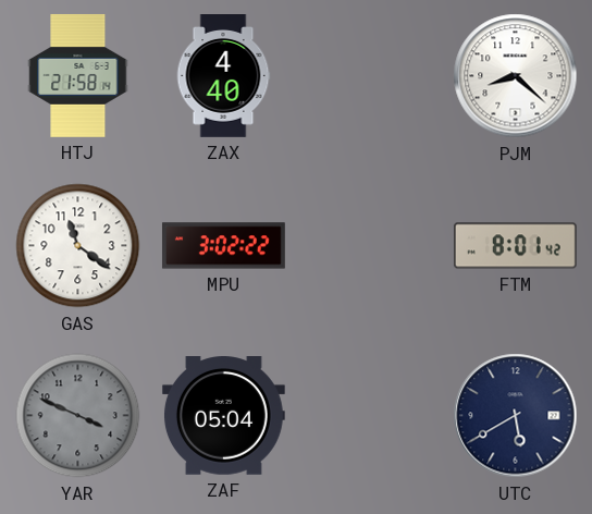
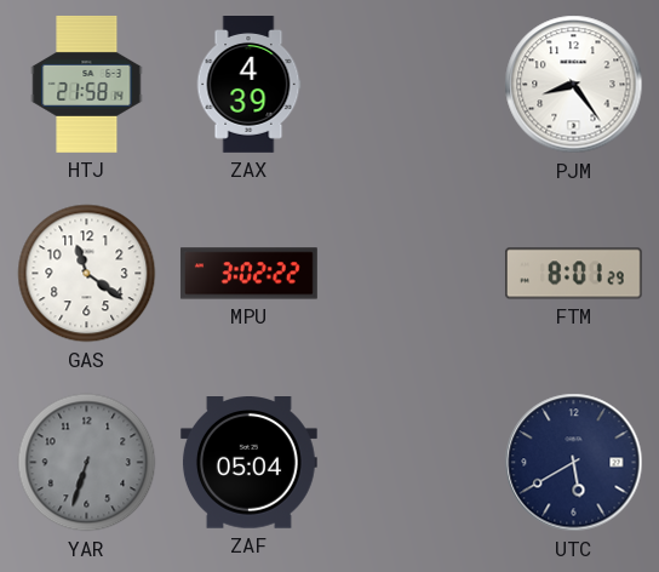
ZAX: 4:40 -> 4:39 (248, 85)
PJM: 8:22 -> 8:24 (574, 85)
FTM: 8:01:42 -> 8:01:29 (573, 274)
YAR: 3:49 -> 6:33 (87, 463)
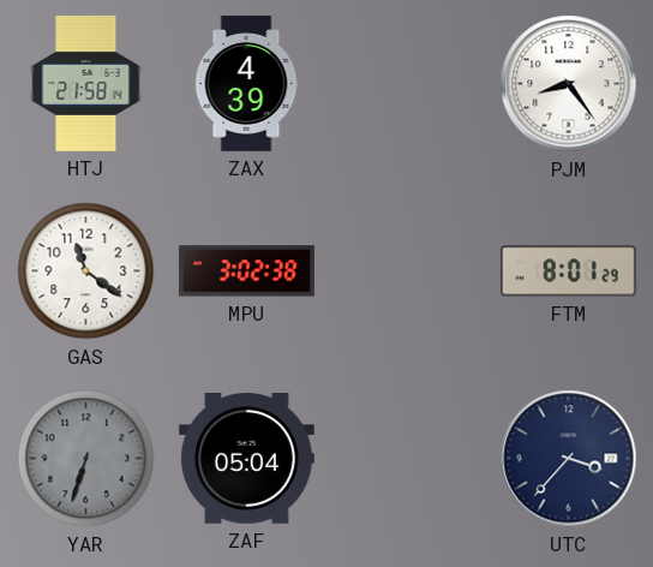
MPU: 3:02:22 -> 3:02:38 (246, 271)
UTC: 5:40 -> 3:37 (569, 459)
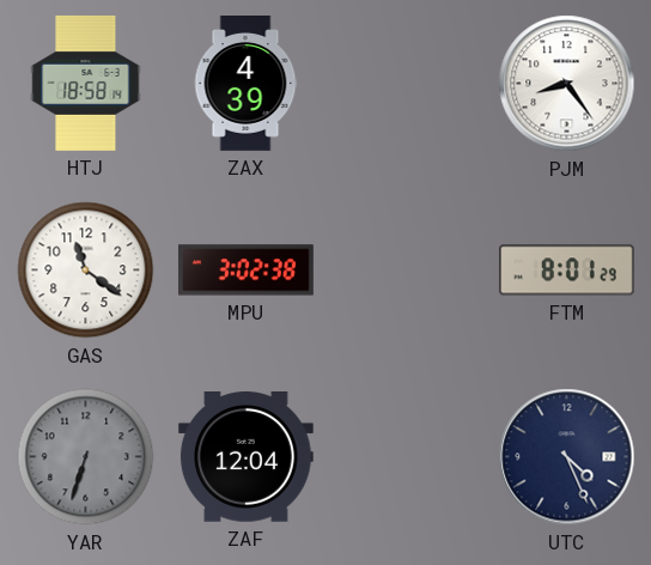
HTJ: 21:58 -> 18:58 (86, 83)
ZAF: 05:04 -> 12:04 (245, 457)
UTC: 3:37 -> 4:26 (567, 457)
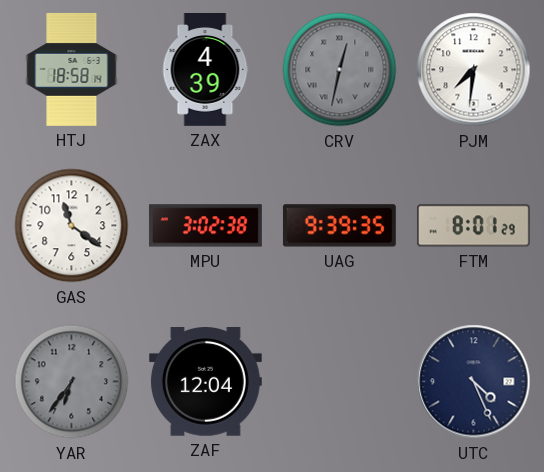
CRV: none -> 12:32 (340, 70)
PJM: 8:24 -> 7:31 (474, 70)
UAG: none -> 9:39 (339, 226)
YAR: 6:33 -> 6:36 (72, 382)
